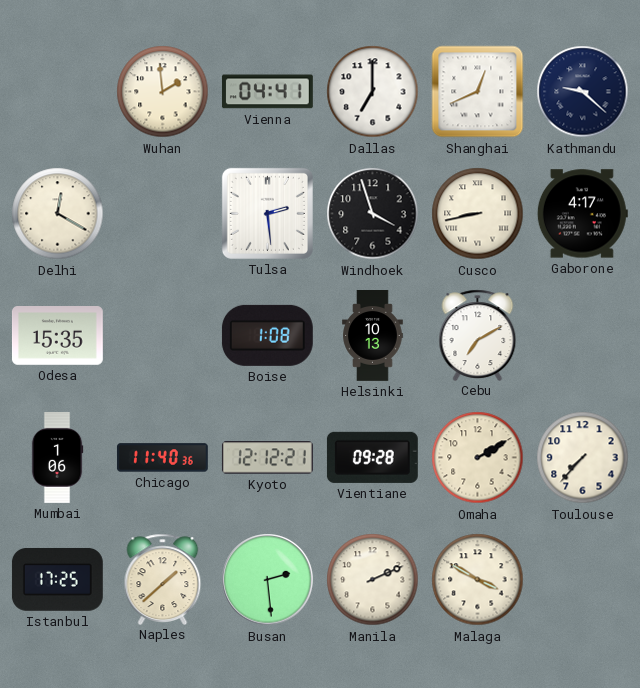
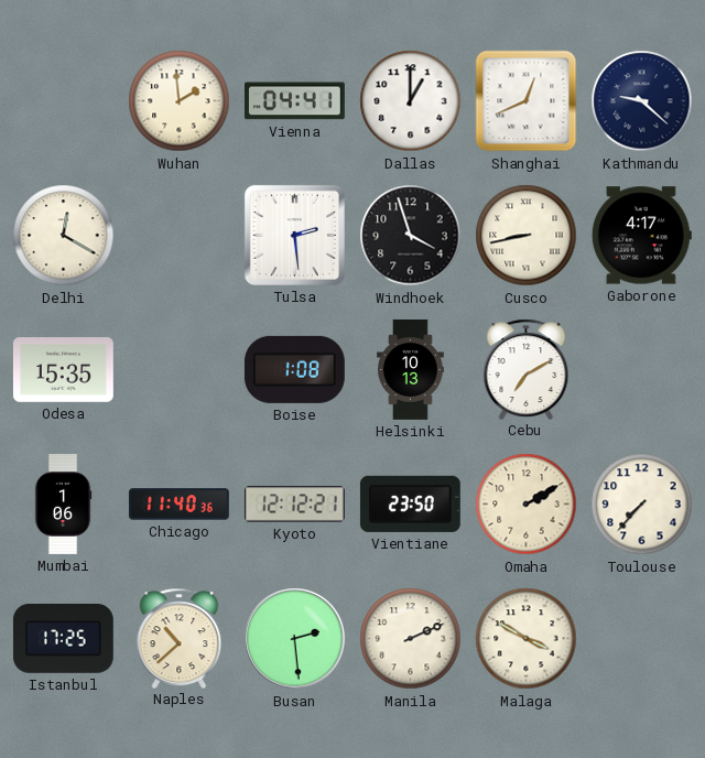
Dallas: 7:00 -> 1:00 (411, 101)
Vientiane: 09:28 -> 23:50 (410, 503)
Naples: 1:38 -> 10:38 (180, 638)
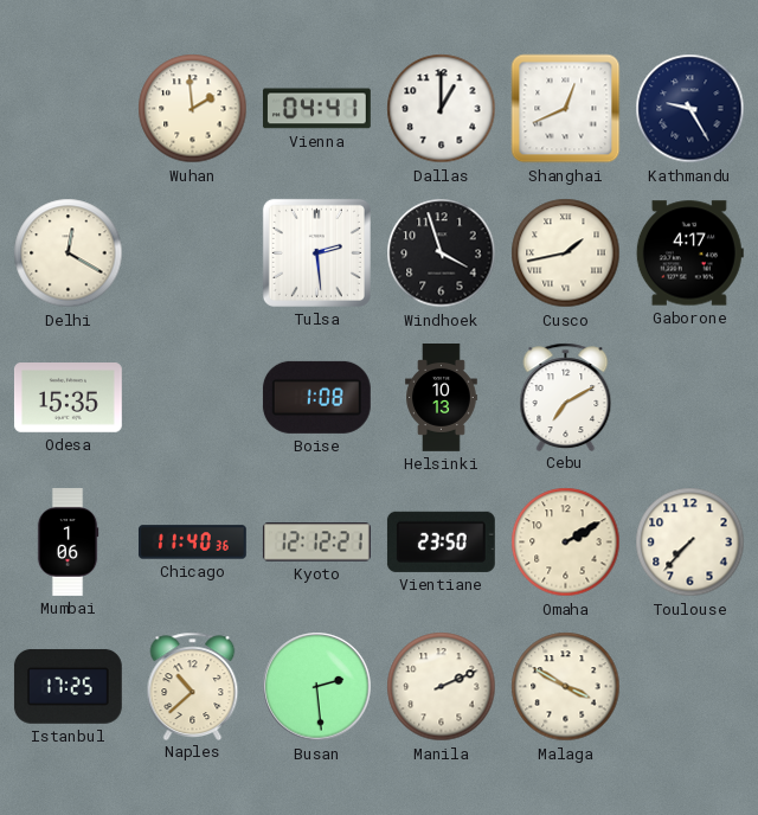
Kathmandu: 9:22 -> 9:25 (690, 109)
Cusco: 8:43 -> 1:43 (566, 254)
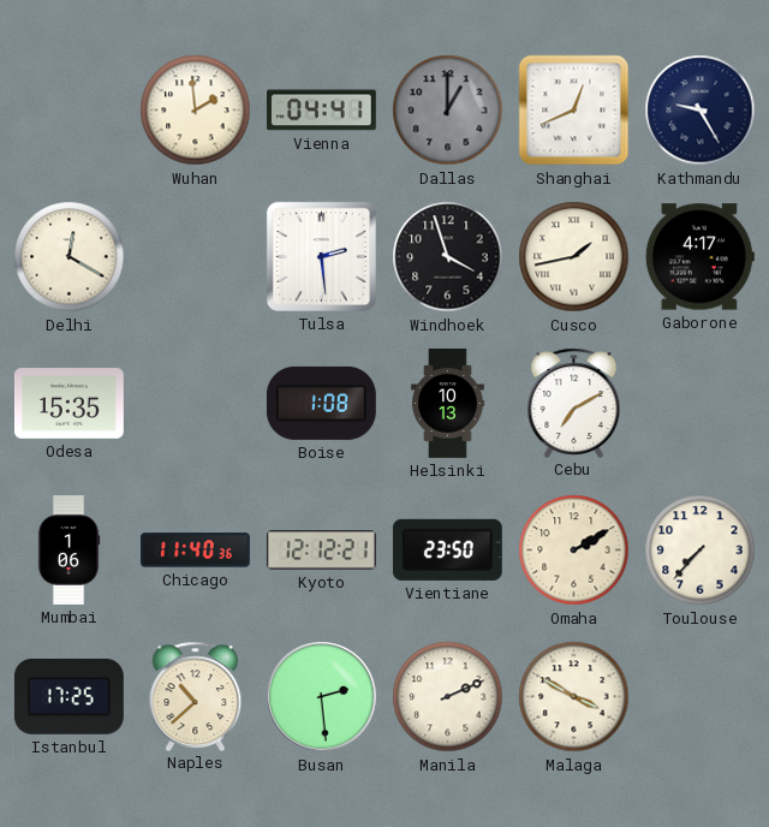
Dallas dial: white -> grey (448, 111)
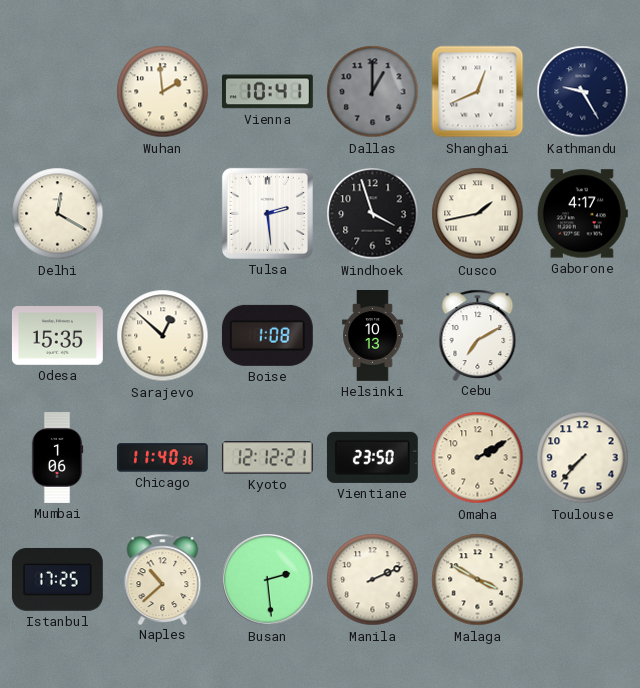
Vienna: 04:41 -> 10:41 (267, 92)
Sarajevo: none -> 12:52 (163, 336)
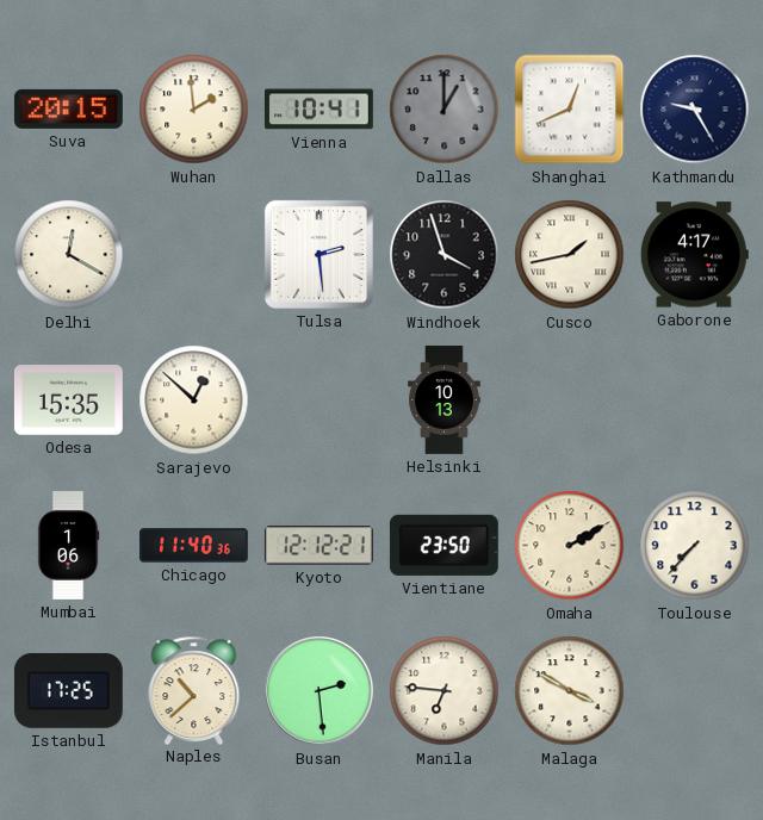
Suva: none -> 20:15 (68, 108)
Boise: 1:08 -> none (267, 335)
Cebu: 7:10 -> none (478, 335)
Manila: 2:11 -> 6:46 (445, 691)
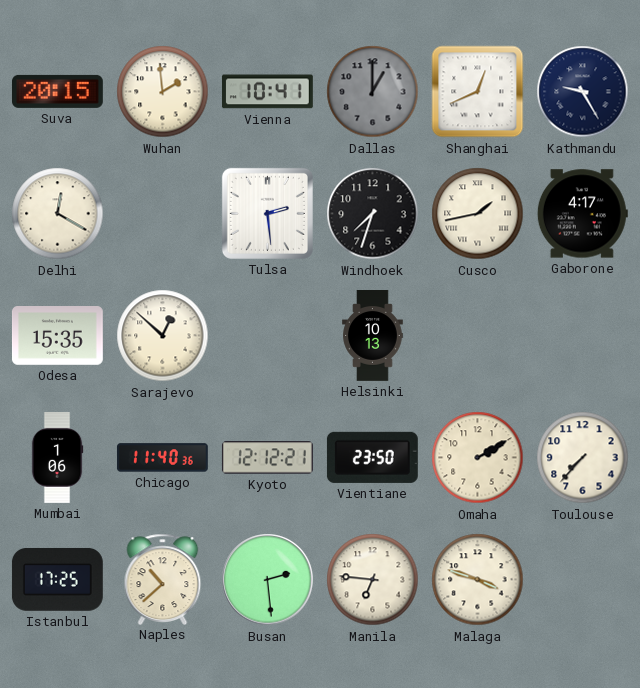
Windhoek: 3:57 -> 7:33 (373, 214)
Malaga: 3:50 -> 3:48 (478, 580)
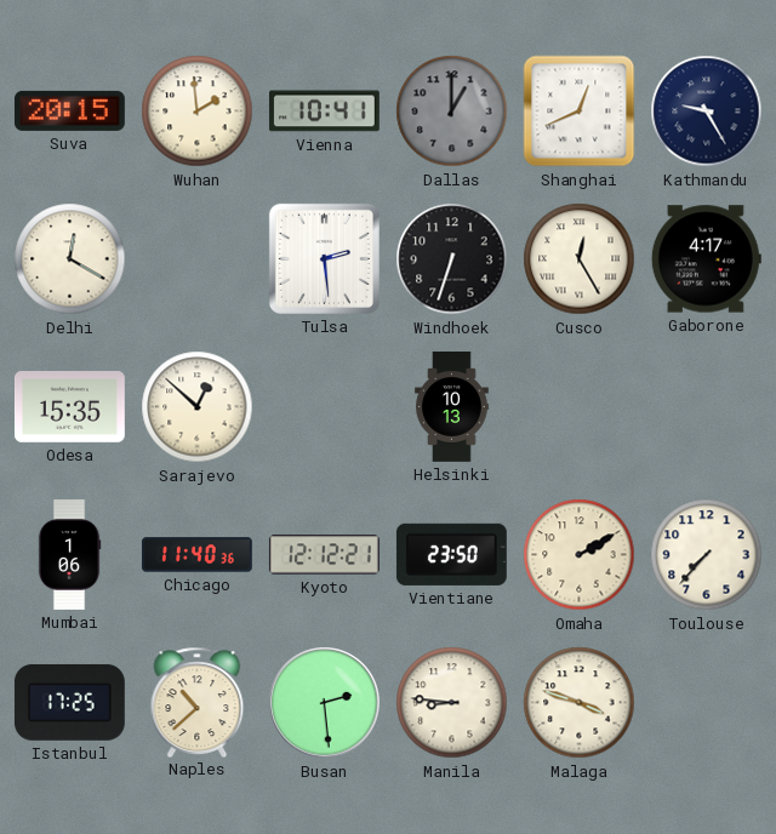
Windhoek: 7:33 -> 6:33 (452, 259)
Cusco: 1:43 -> 12:25 (580, 259)
Manila: 6:46 -> 8:46 (452, 703)
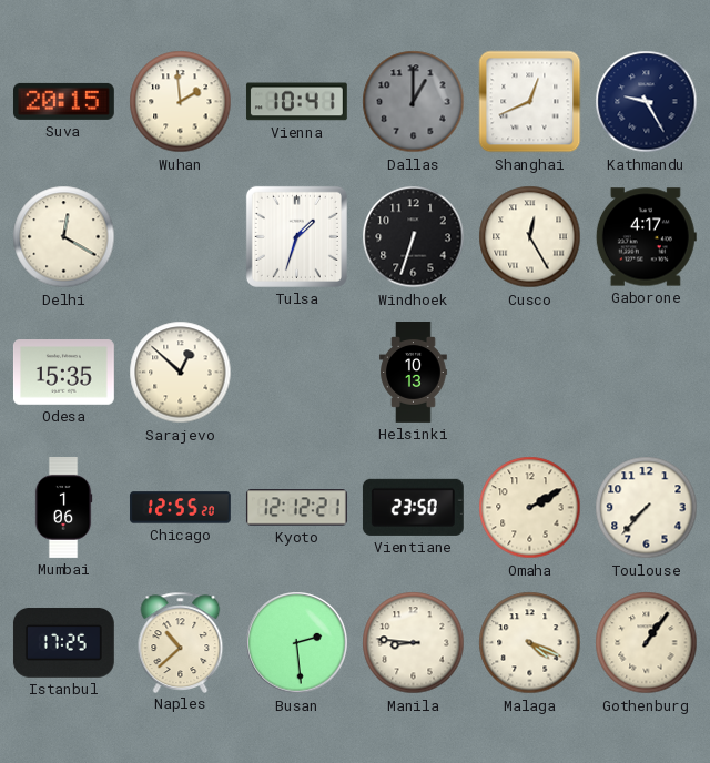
Tulsa: 2:29 -> 1:33 (296, 236)
Chicago: 11:40 -> 12:55 (180, 508)
Malaga: 3:48 -> 4:19 (530, 643)
Gothenburg: none -> 1:06 (647, 643)
